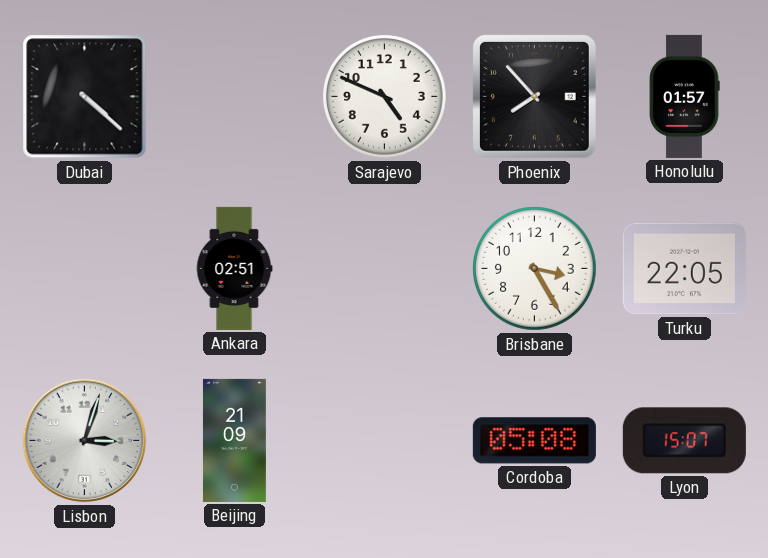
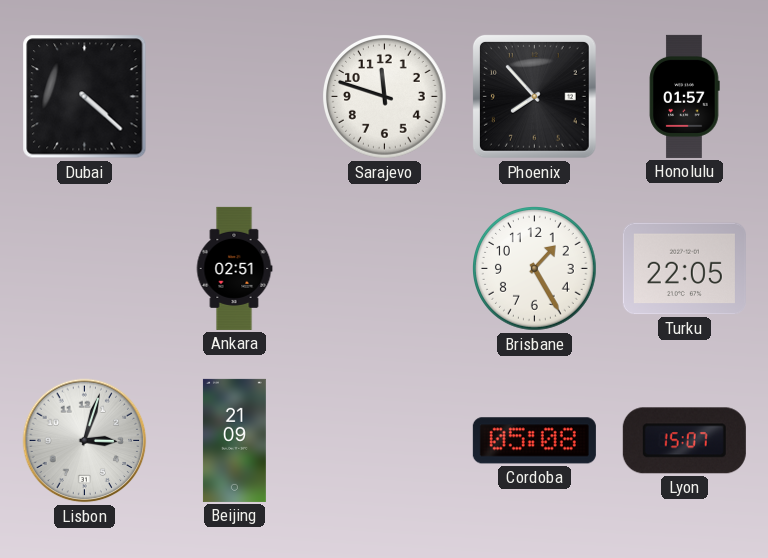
Sarajevo: 4:49 -> 11:48 (385, 97)
Brisbane: 3:25 -> 1:25 (535, 269)
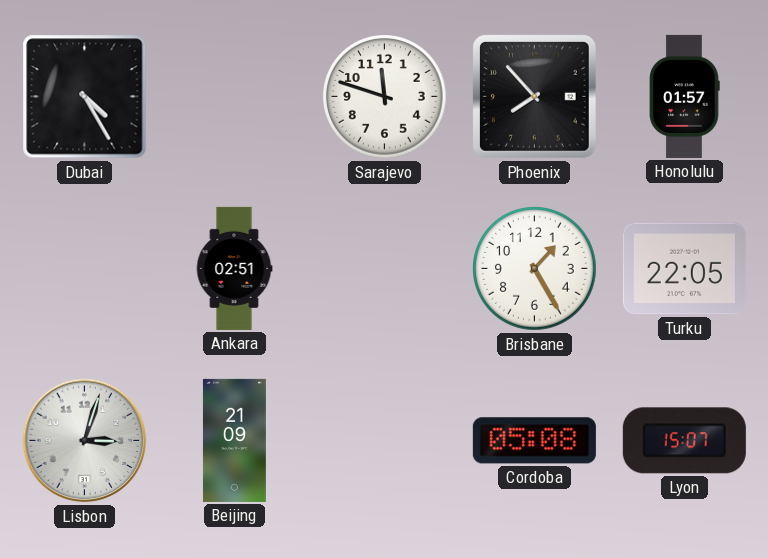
Dubai: 4:22 -> 4:25 (85, 97)
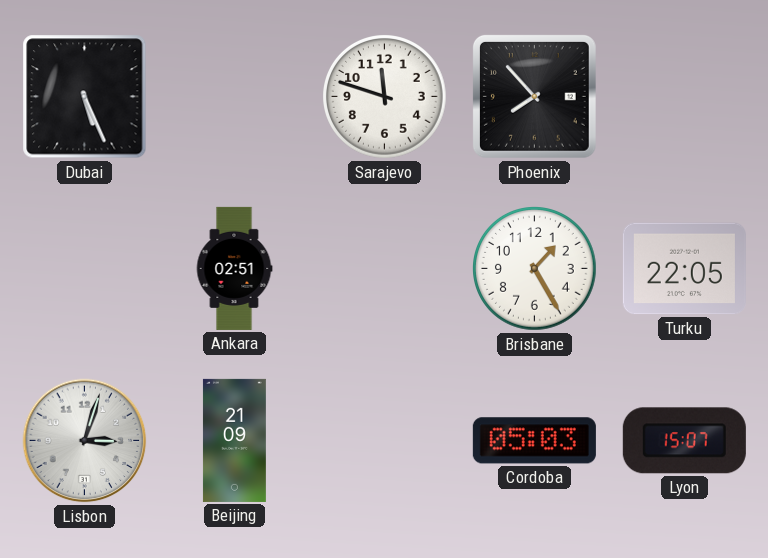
Dubai: 4:25 -> 5:26 (85, 97)
Honolulu: 01:57 -> none (684, 96)
Cordoba: 05:08 -> 05:03 (534, 441)
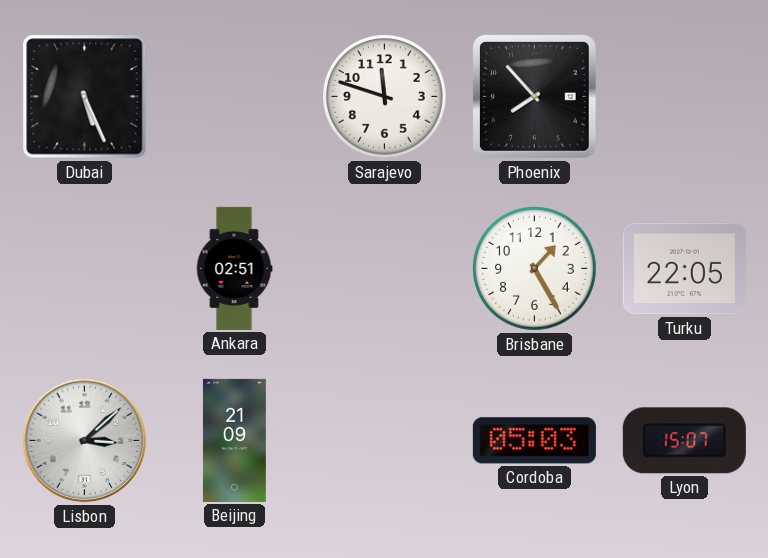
Lisbon: 3:03 -> 3:08 (85, 441)
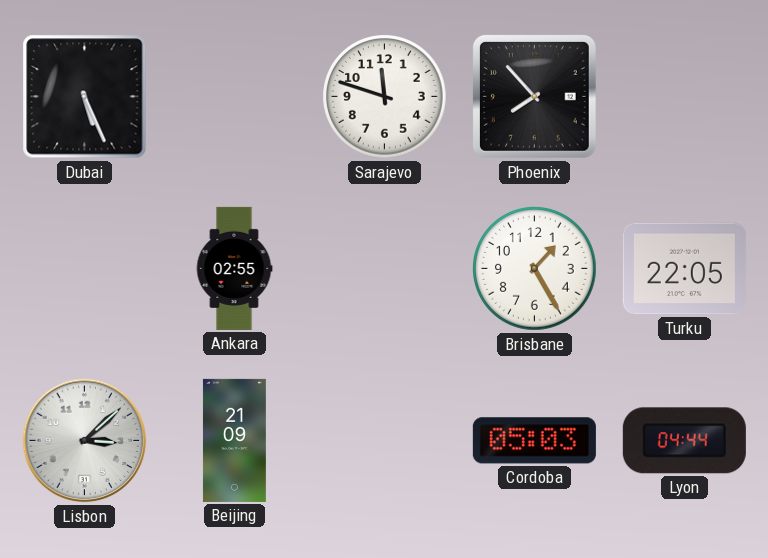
Ankara: 02:51 -> 02:55 (234, 268)
Lyon: 15:07 -> 04:44 (684, 441)
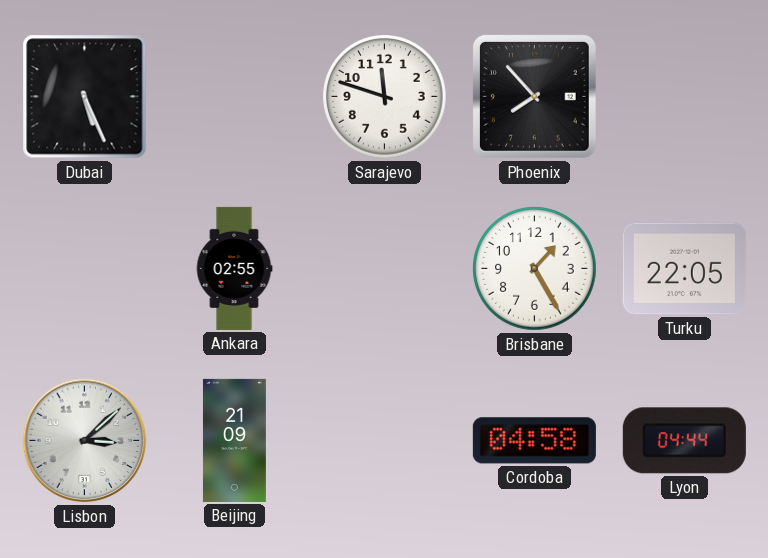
Cordoba: 05:03 -> 04:58 (534, 441)
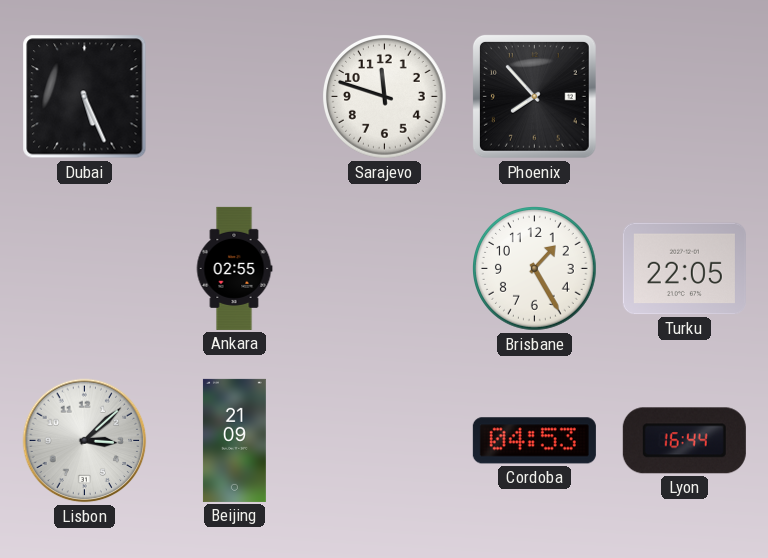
Cordoba: 04:58 -> 04:53 (534, 441)
Lyon: 04:44 -> 16:44 (684, 441)
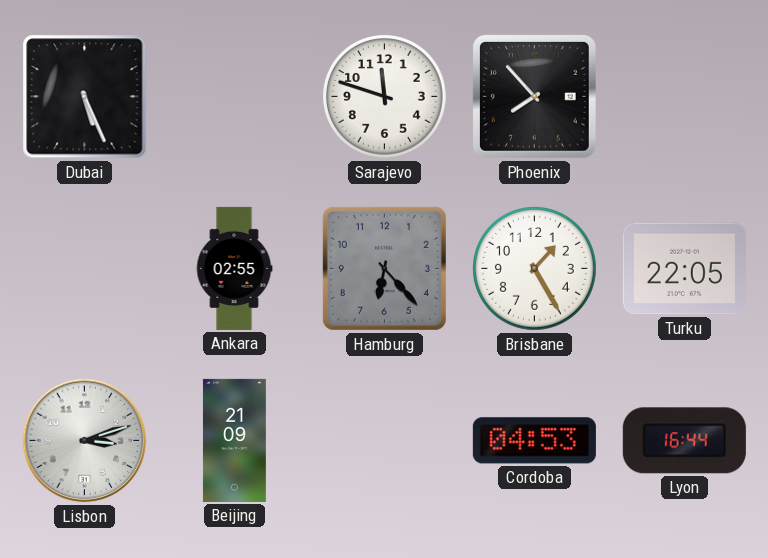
Hamburg: none -> 6:23 (384, 268)
Lisbon: 3:08 -> 3:12 (85, 441)
